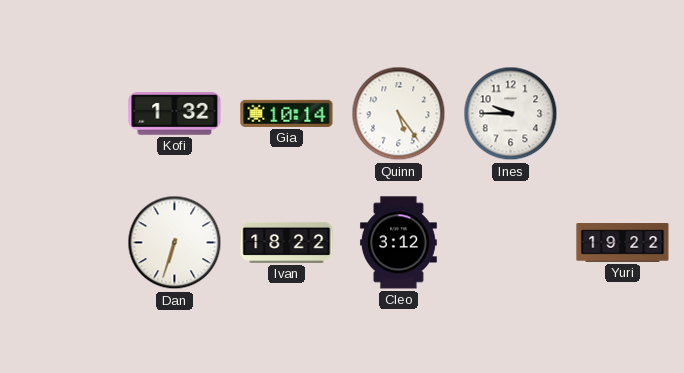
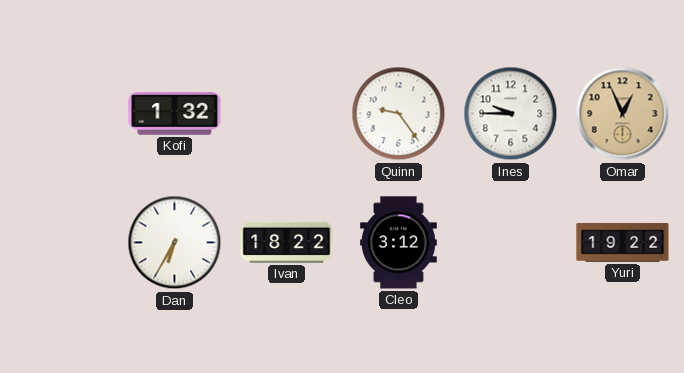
Gia: 10:14 -> none (287, 113)
Quinn: 5:24 -> 9:24 (399, 114)
Omar: none -> 12:56 (623, 114)
Dan: 6:33 -> 6:35 (175, 243)
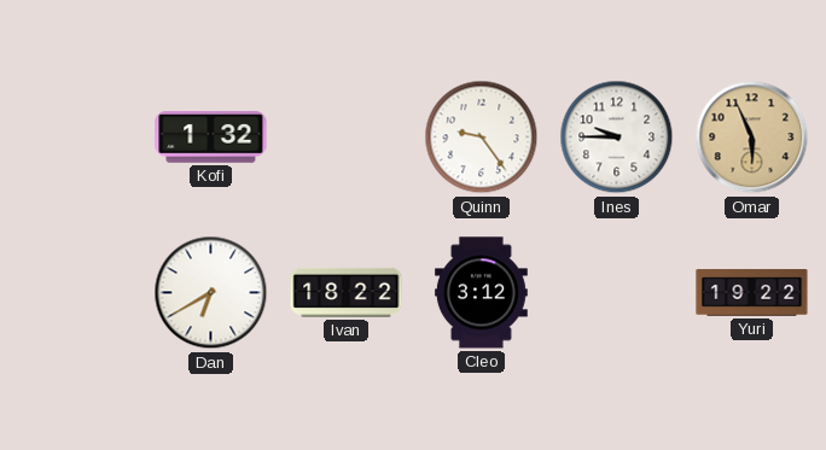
Omar: 12:56 -> 5:56 (752, 138)
Dan: 6:35 -> 6:40 (211, 293)
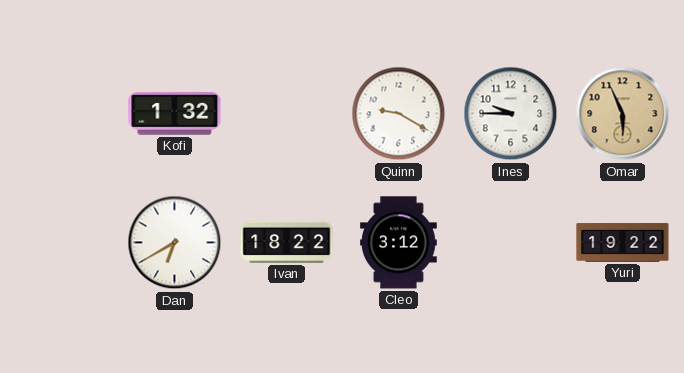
Quinn: 9:24 -> 9:20 (399, 114)
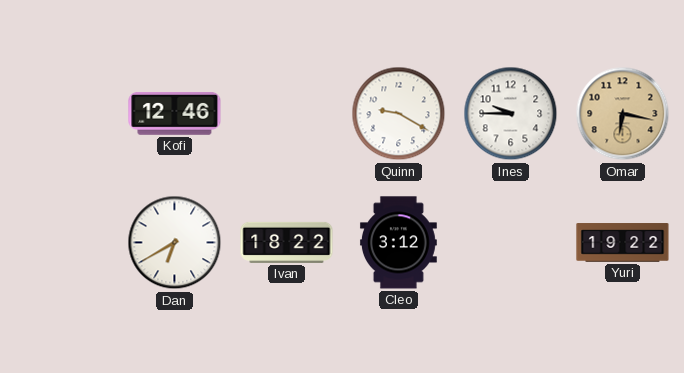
Kofi: 1:32 -> 12:46 (175, 114)
Omar: 5:56 -> 6:17 (623, 114)
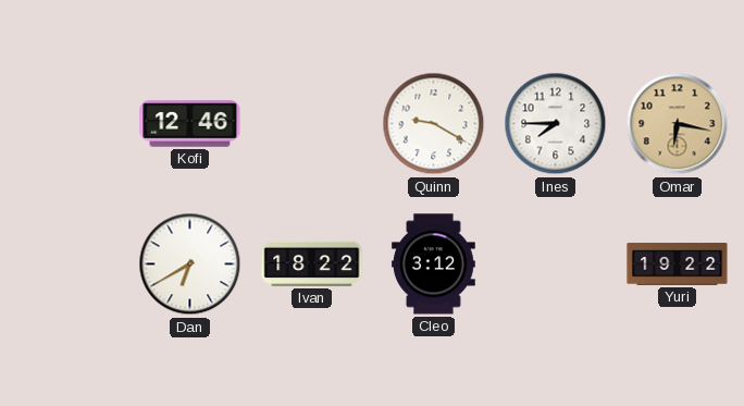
Ines: 9:45 -> 7:45 (556, 124)
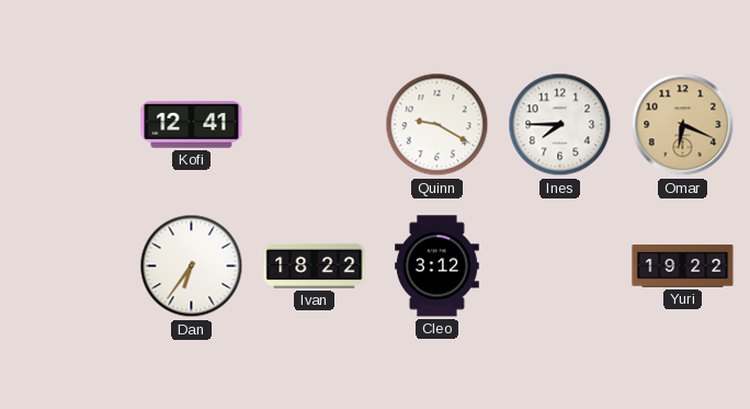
Kofi: 12:46 -> 12:41 (192, 125)
Omar: 6:17 -> 6:19 (683, 125)
Dan: 6:40 -> 6:36 (192, 266)
